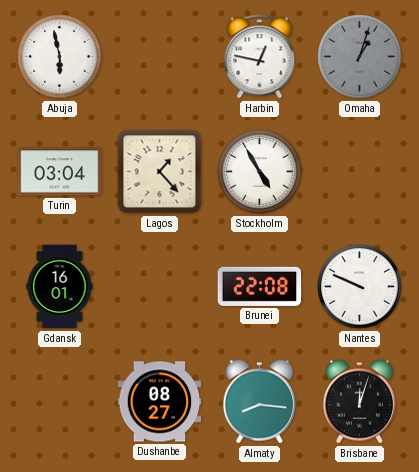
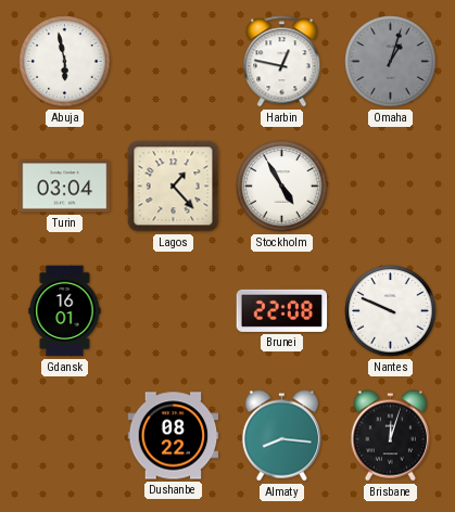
Dushanbe: 08:27 -> 08:22 (174, 436)
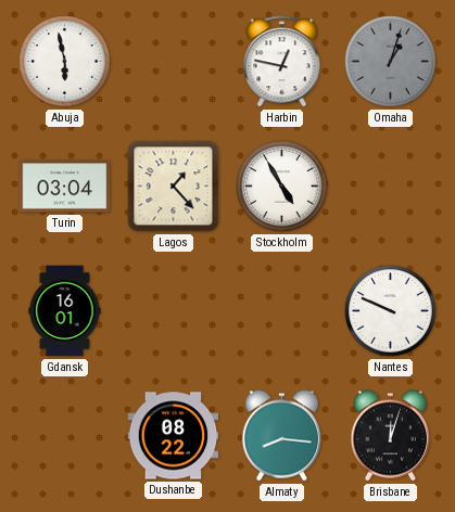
Brunei: 22:08 -> none (282, 310)
